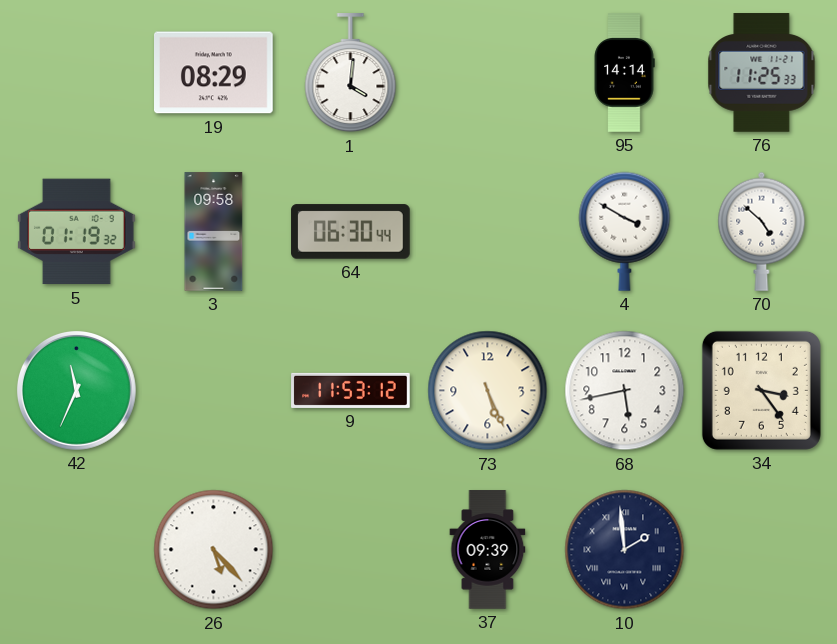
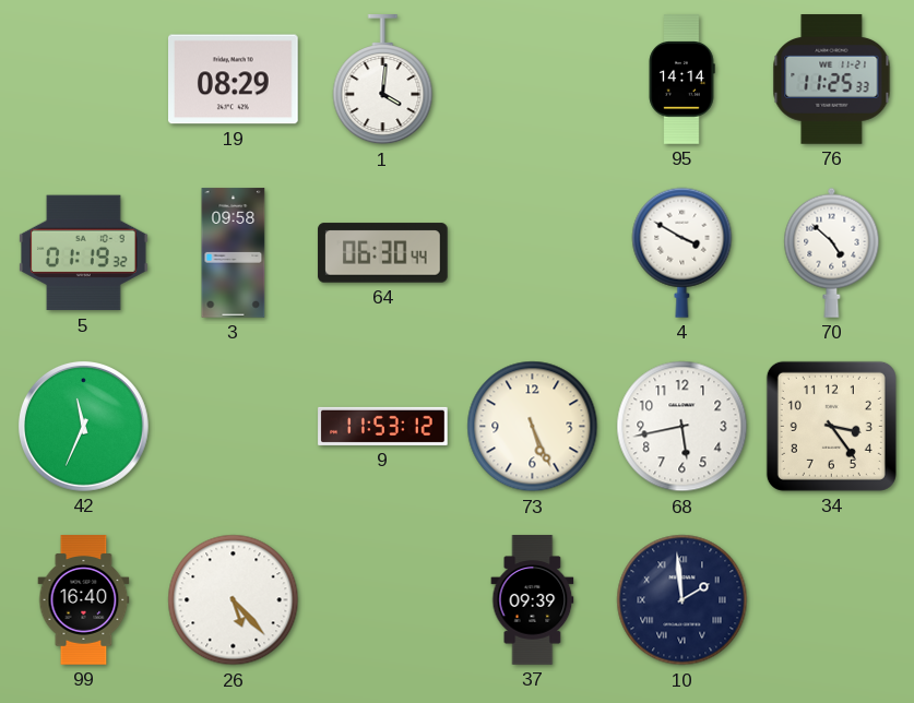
99: none -> 16:40 (84, 600)
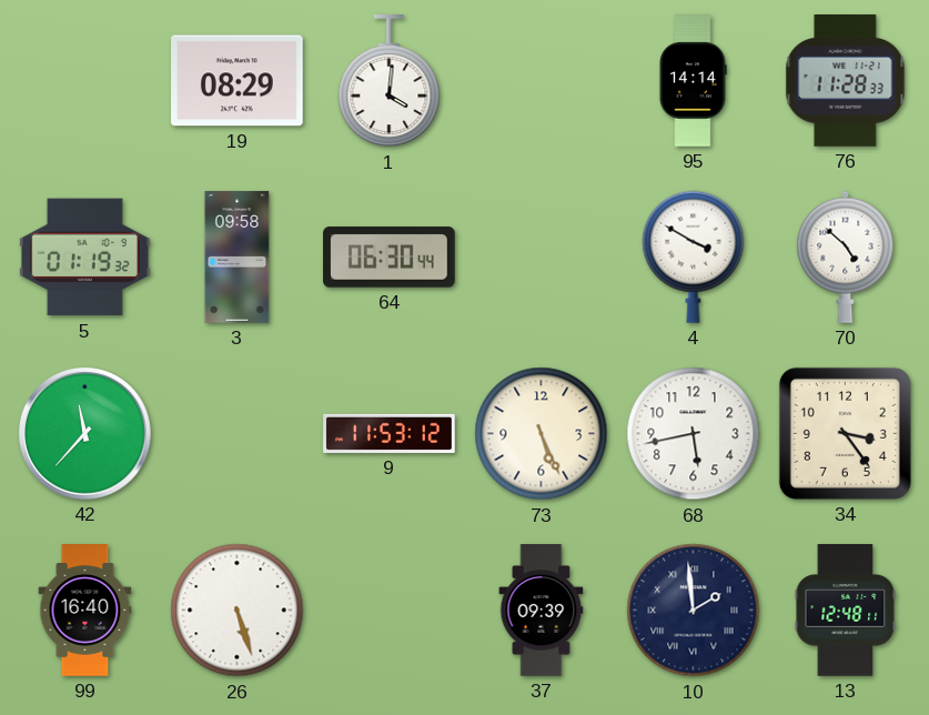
76: 11:25 -> 11:28 (846, 81)
42: 11:34 -> 11:37 (84, 433)
26: 5:23 -> 5:27 (238, 611)
13: none -> 12:48 (846, 611)
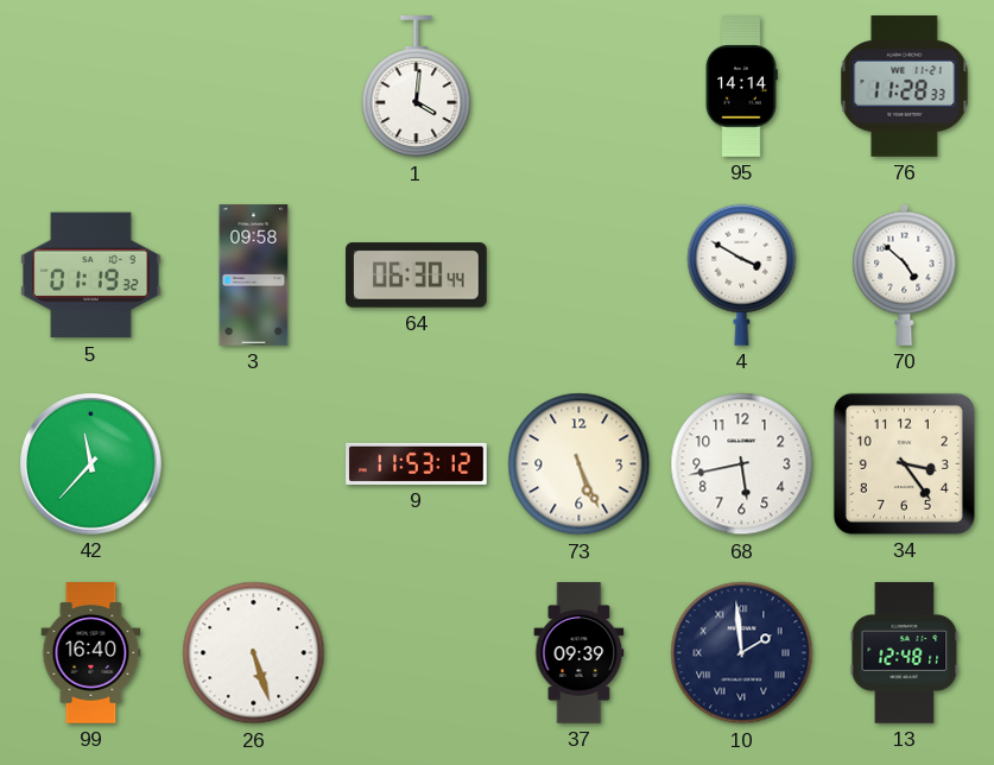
19: 08:29 -> none (238, 81)
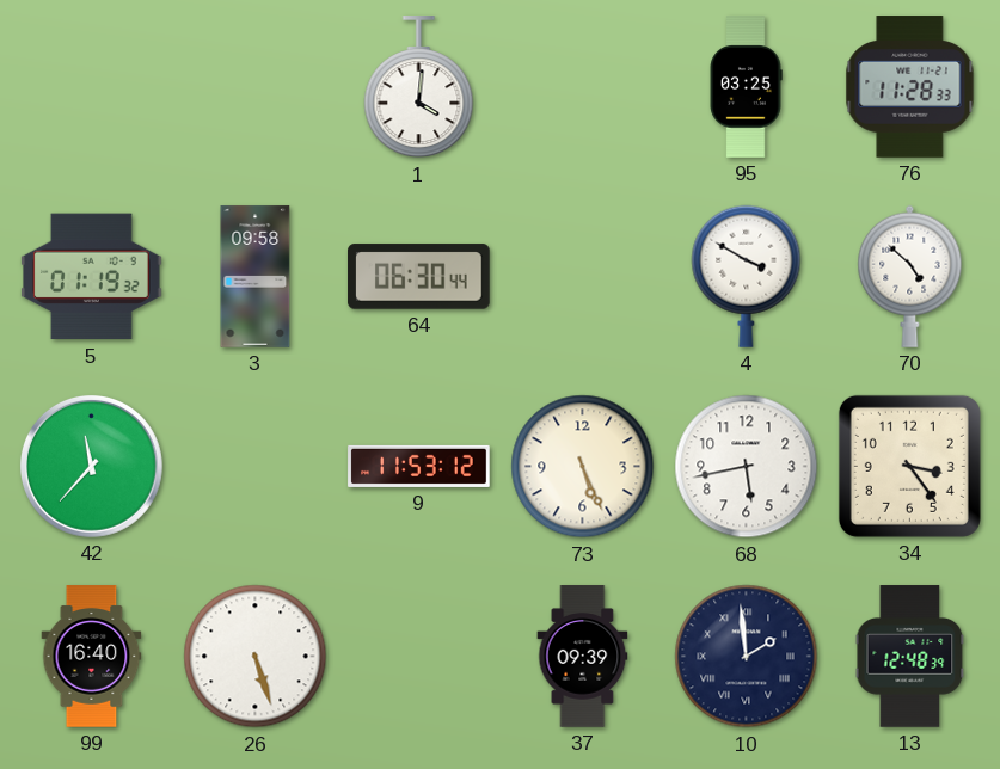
95: 14:14 -> 03:25 (746, 87)
13: 12:48:11 -> 12:48:39 (910, 657)
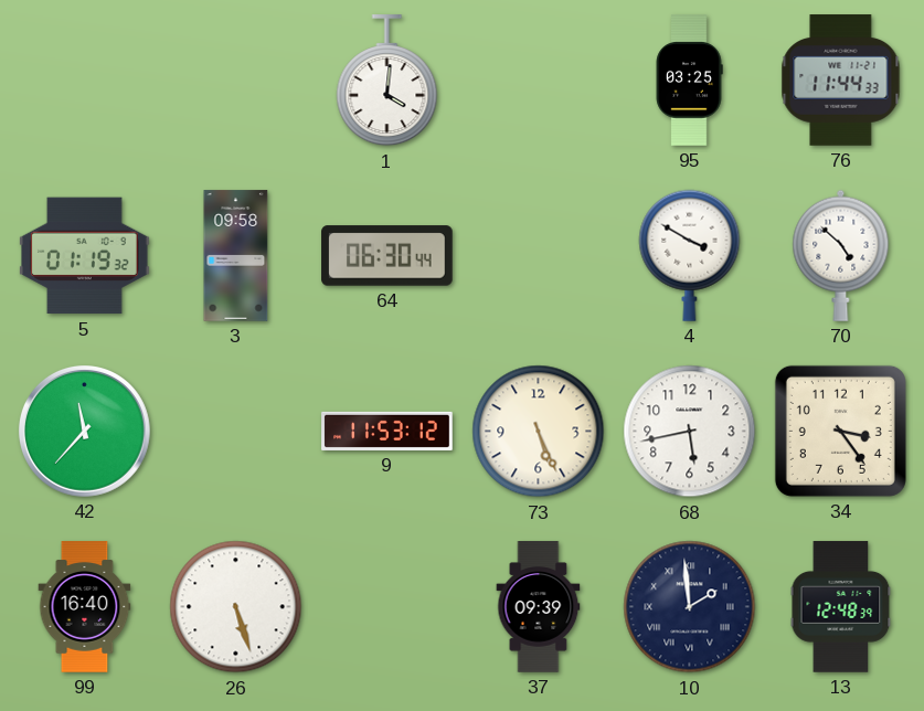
76: 11:28 -> 11:44 (841, 81)
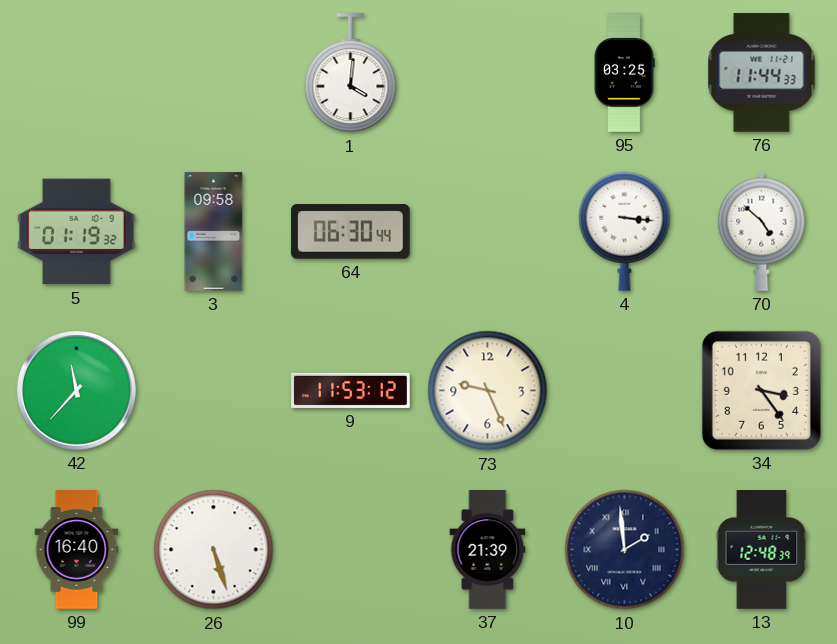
4: 3:50 -> 3:16 (625, 231)
73: 5:26 -> 9:26 (488, 391)
68: 5:43 -> none (690, 432)
37: 09:39 -> 21:39 (488, 550)
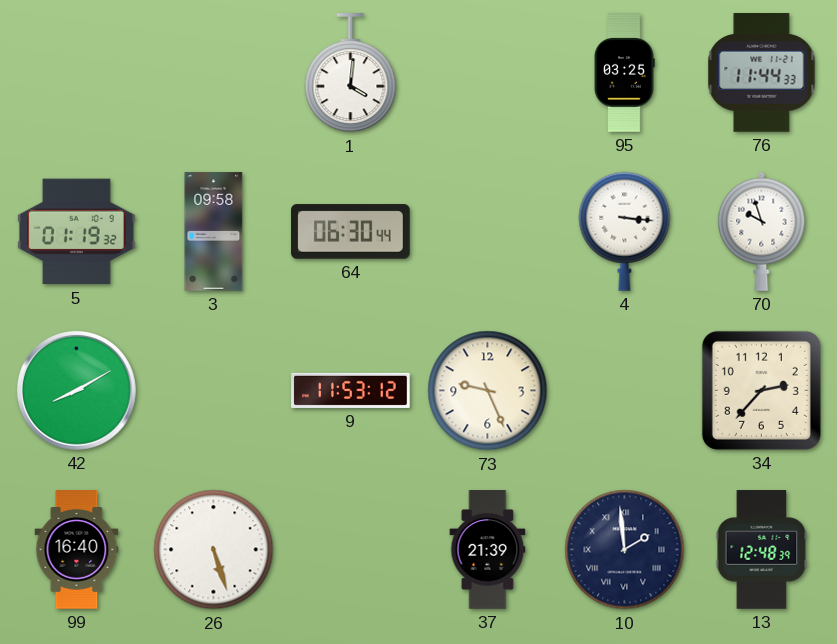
70: 4:52 -> 9:57 (762, 231)
42: 11:37 -> 8:10 (76, 390)
34: 3:24 -> 2:37 (761, 390)
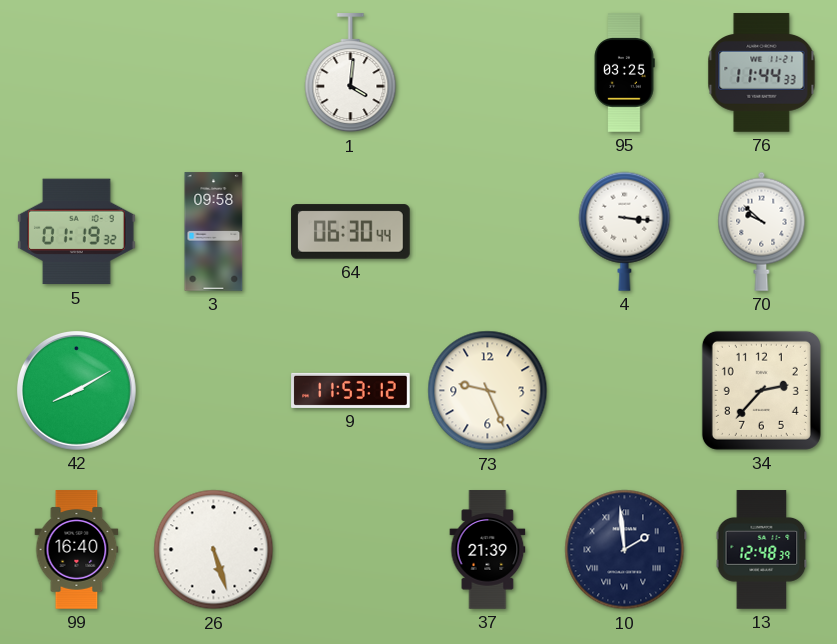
70: 9:57 -> 9:52 (762, 231)
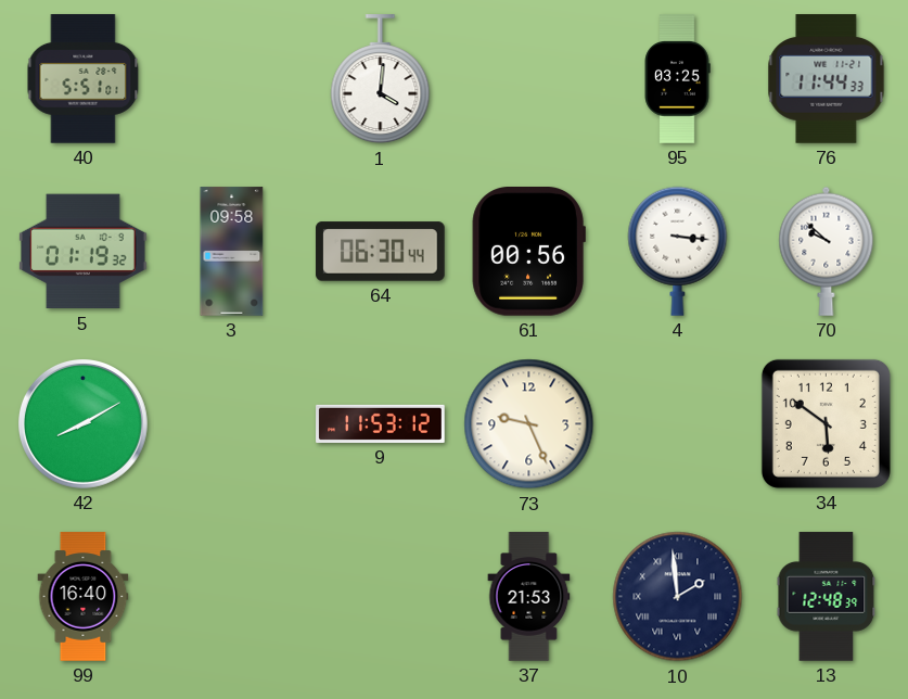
40: none -> 5:51 (84, 79)
61: none -> 00:56 (528, 252)
34: 2:37 -> 5:51 (826, 423)
26: 5:27 -> none (214, 550)
37: 21:39 -> 21:53 (529, 597)
